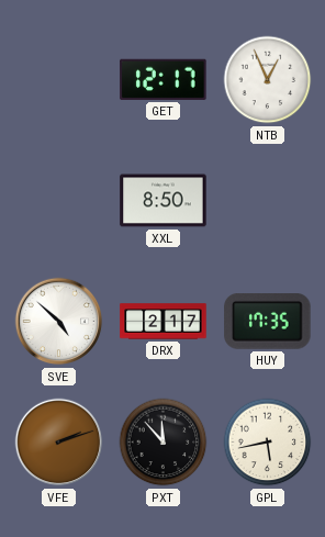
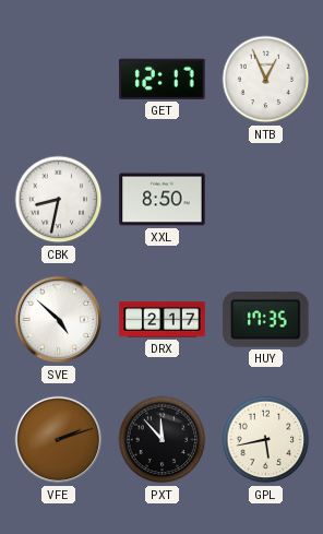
CBK: none -> 8:32 (59, 200)
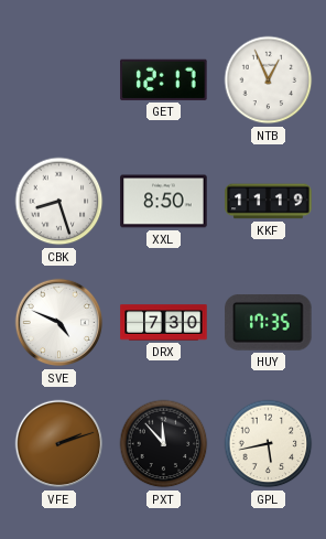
CBK: 8:32 -> 8:27 (59, 202)
KKF: none -> 11:19 (269, 202)
SVE: 4:52 -> 4:49 (59, 323)
DRX: 2:17 -> 7:30 (164, 323)
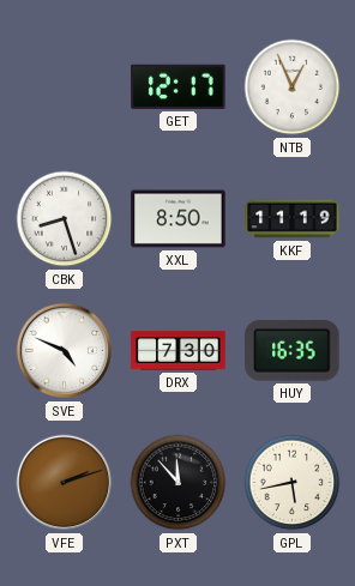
HUY: 17:35 -> 16:35 (293, 351)
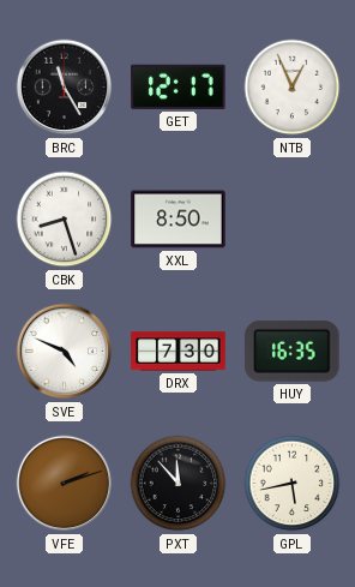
BRC: none -> 11:25 (65, 88)
KKF: 11:19 -> none (293, 219)
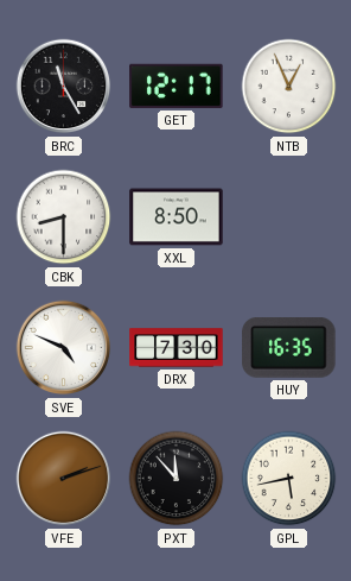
CBK: 8:27 -> 8:30 (64, 217)
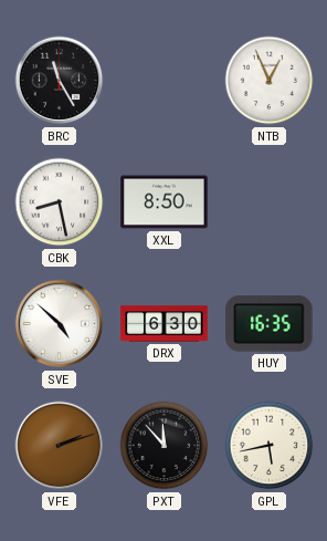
GET: 12:17 -> none (177, 86)
CBK: 8:30 -> 8:28 (60, 202)
SVE: 4:49 -> 4:52 (60, 324)
DRX: 7:30 -> 6:30 (165, 324)
